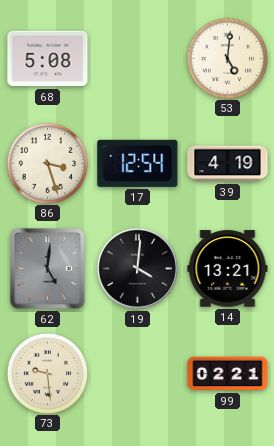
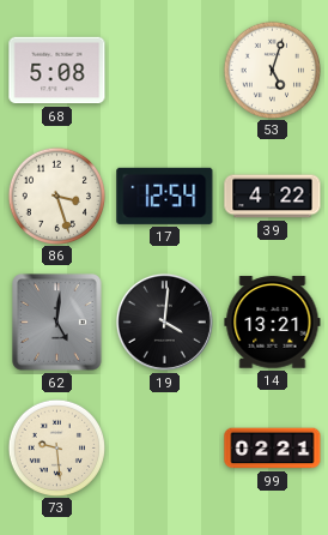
53: 5:01 -> 5:03 (272, 70)
39: 4:19 -> 4:22 (273, 197)
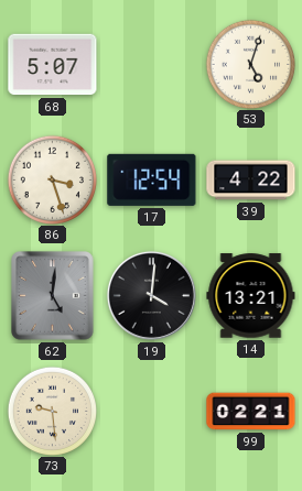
68: 5:08 -> 5:07 (53, 65)
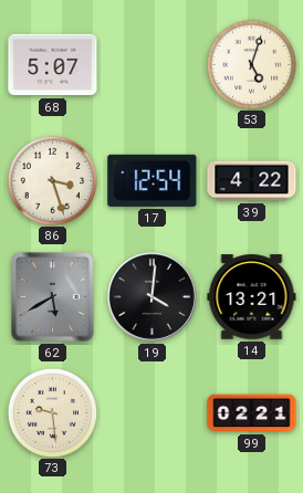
62: 5:01 -> 5:40 (53, 297)
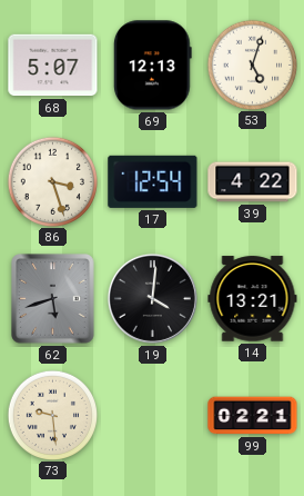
69: none -> 12:13 (152, 66)
62: 5:40 -> 5:42 (53, 299)
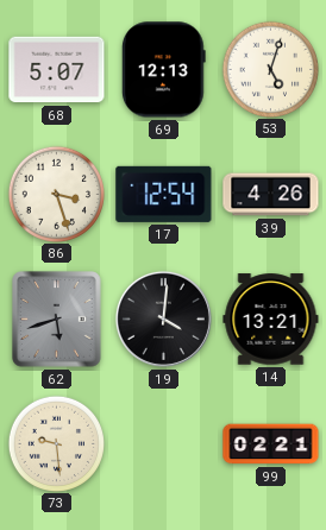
39: 4:22 -> 4:26 (271, 195)
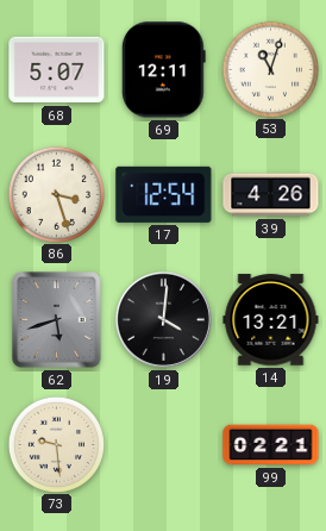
69: 12:13 -> 12:11 (163, 70)
53: 5:03 -> 11:03 (270, 69)
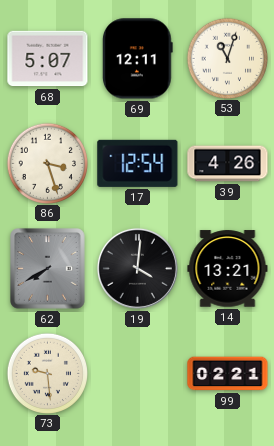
62: 5:42 -> 7:40 (48, 269)
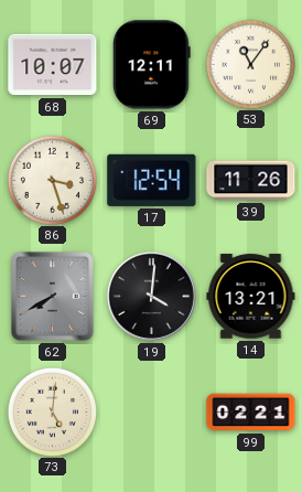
68: 5:07 -> 10:07 (53, 65)
53: 11:03 -> 11:06 (250, 64)
39: 4:26 -> 11:26 (251, 181)
73: 9:29 -> 5:01 (52, 411)
